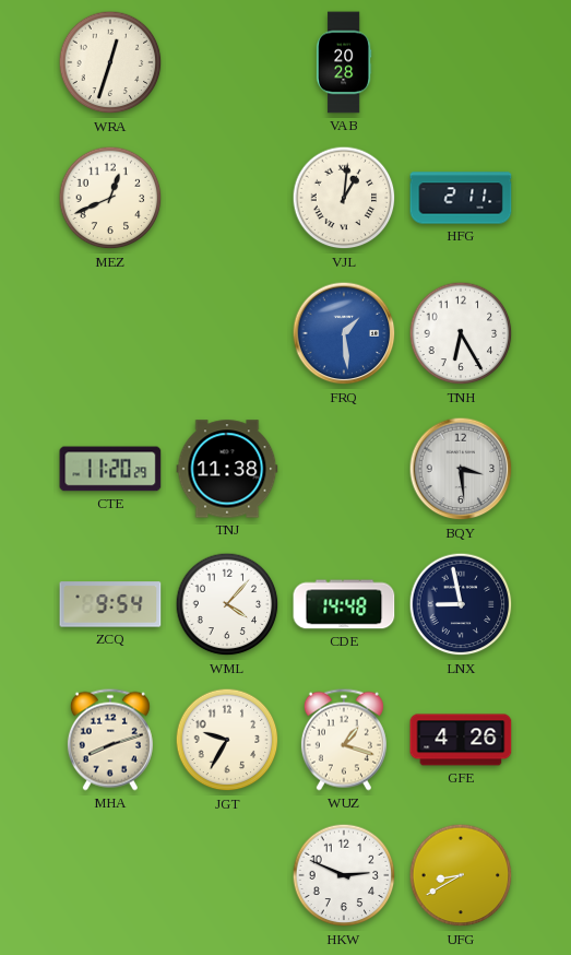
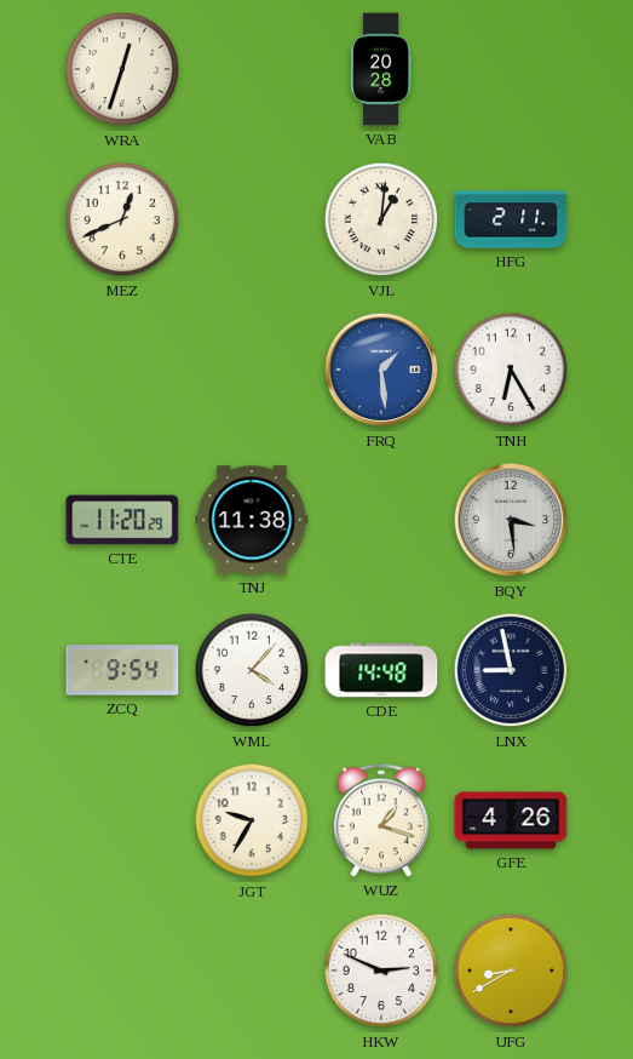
MHA: 8:12 -> none (110, 740)
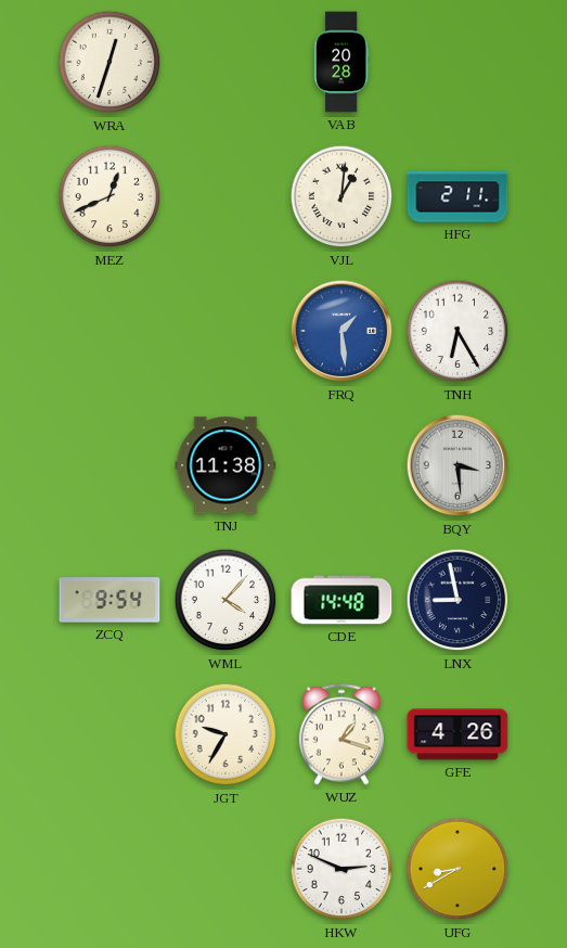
CTE: 11:20 -> none (122, 520)
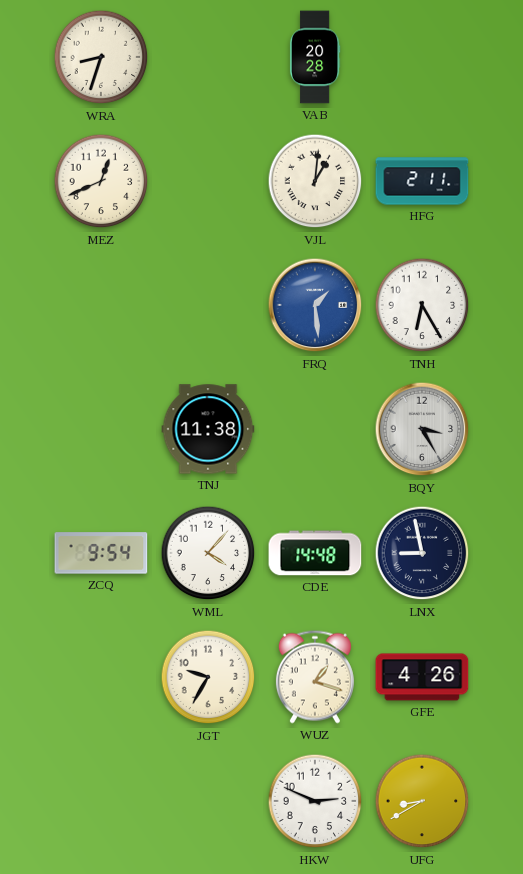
WRA: 12:33 -> 8:33 (101, 57)
BQY: 3:29 -> 3:25 (422, 429)
